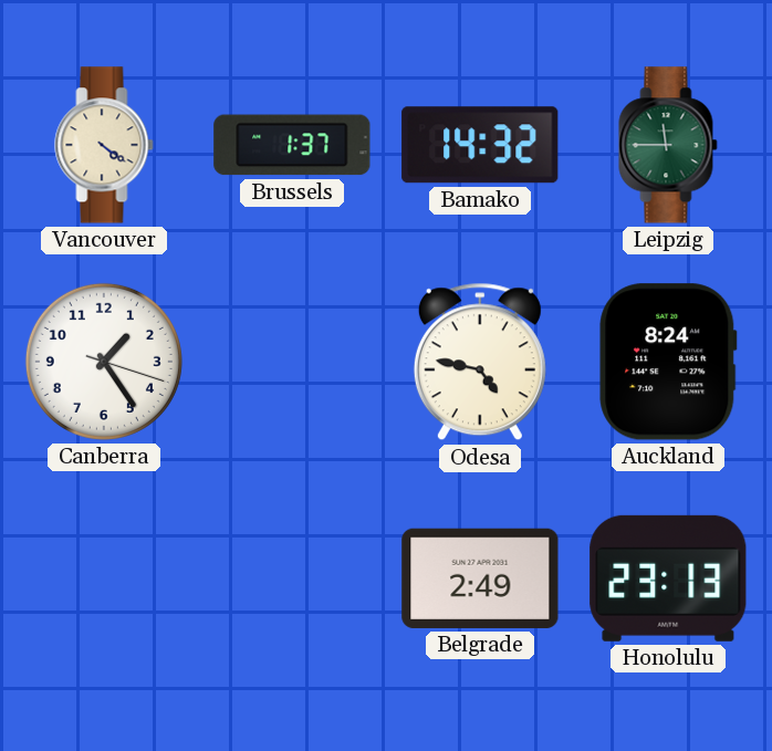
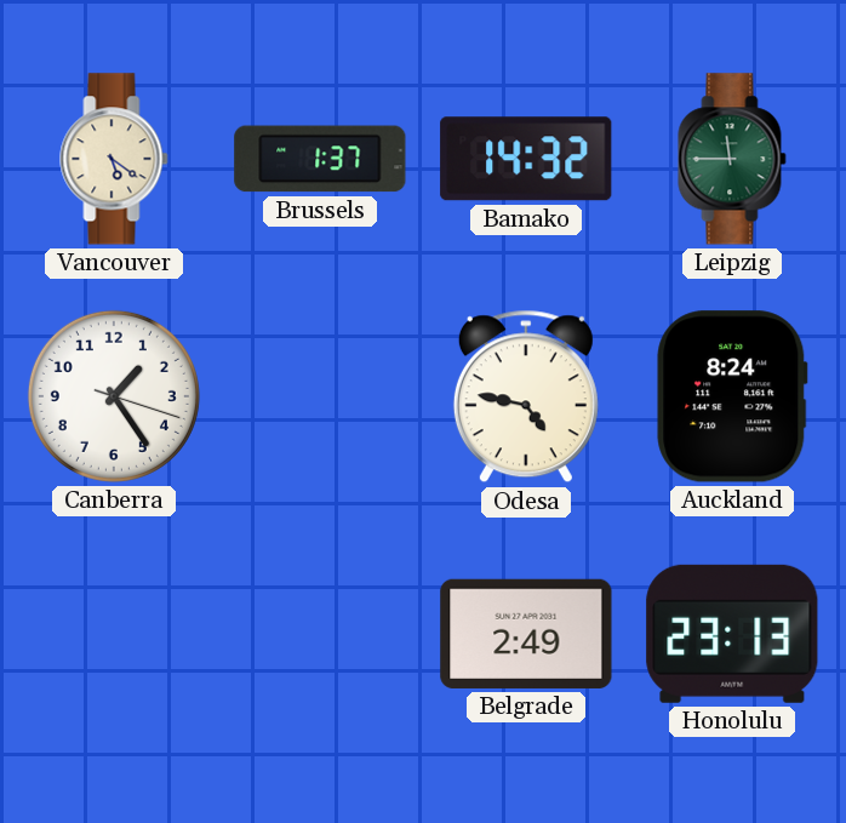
Vancouver: 4:21 -> 5:21 (114, 159)
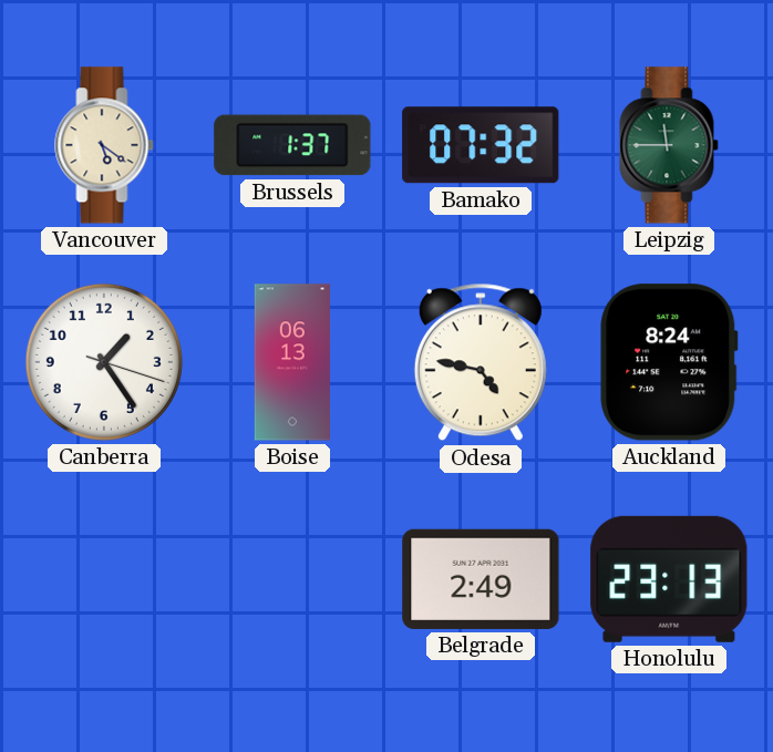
Bamako: 14:32 -> 07:32 (481, 145)
Boise: none -> 06:13 (292, 362)
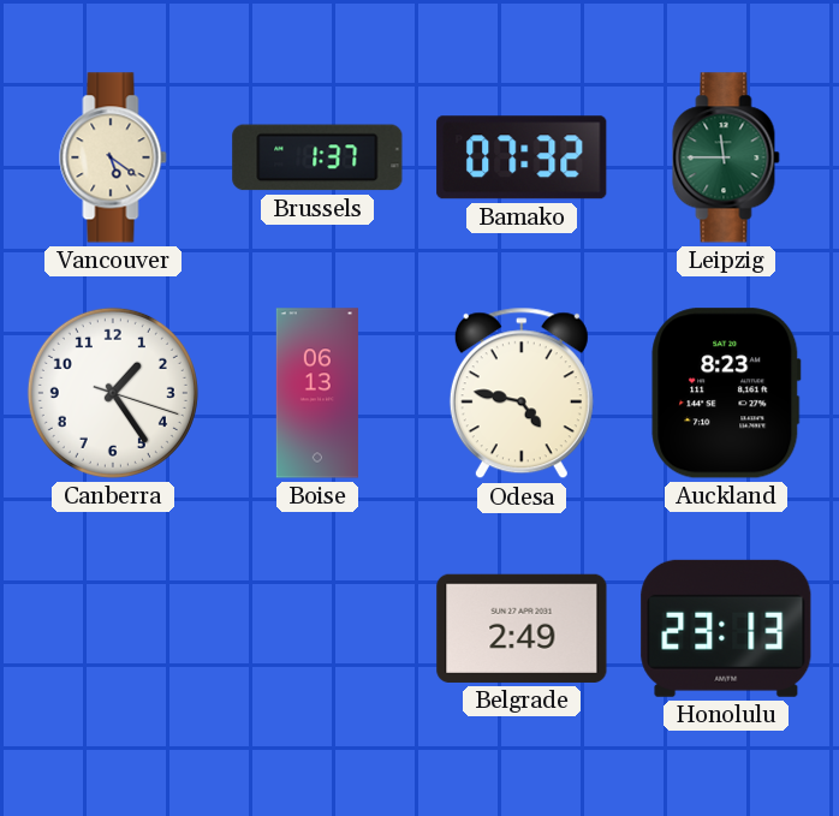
Auckland: 8:24 -> 8:23 (726, 393)
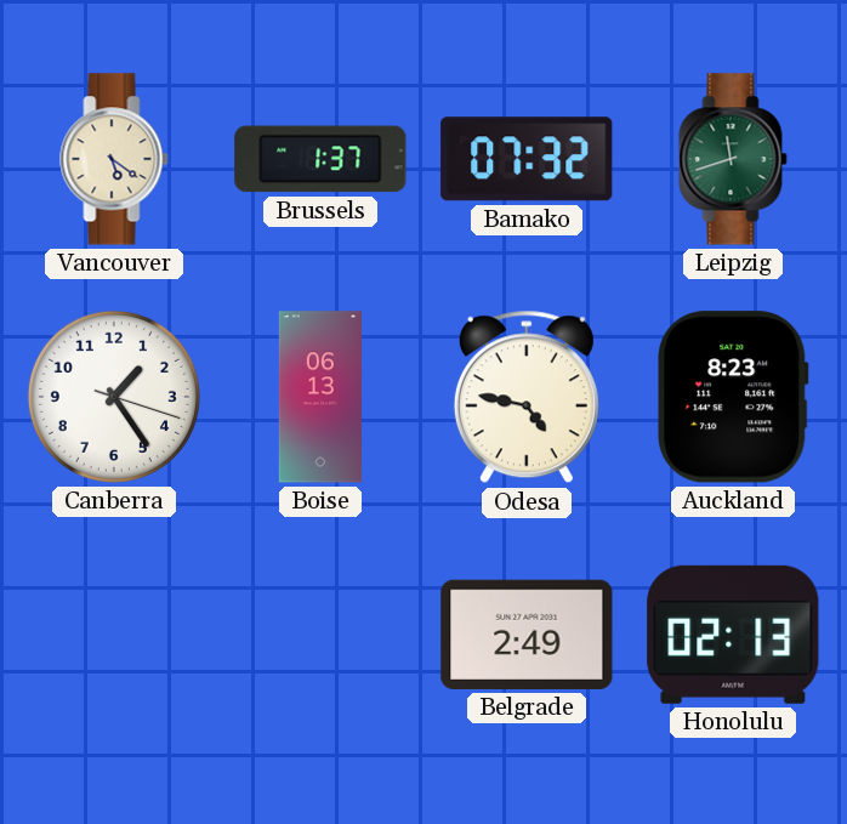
Leipzig: 11:45 -> 11:42 (733, 159)
Honolulu: 23:13 -> 02:13 (733, 635)
